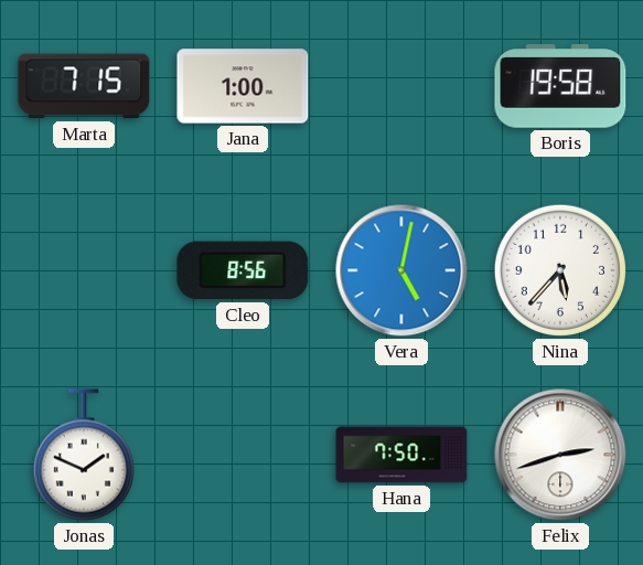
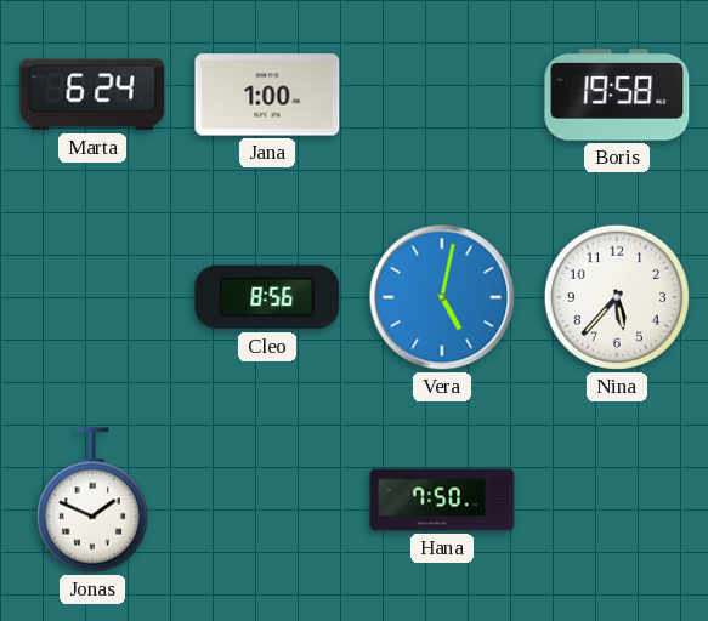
Marta: 7:15 -> 6:24 (92, 95)
Felix: 2:42 -> none (560, 455)
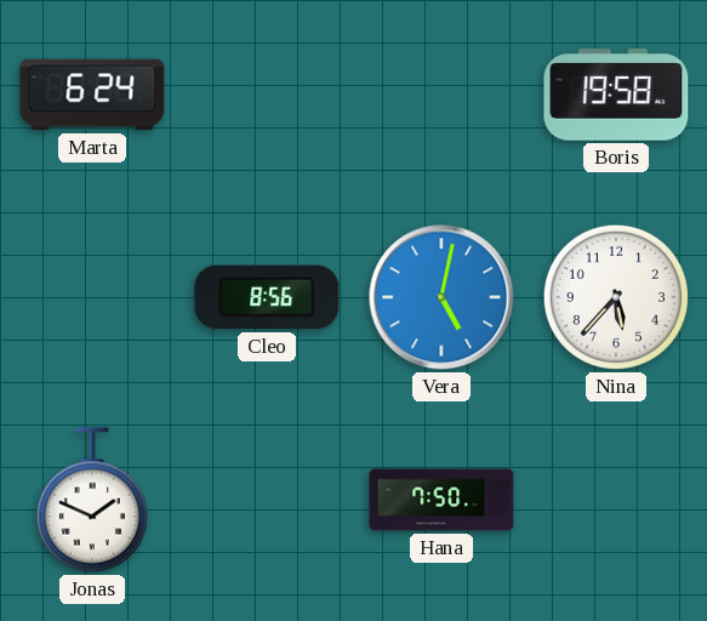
Jana: 1:00 -> none (267, 95)
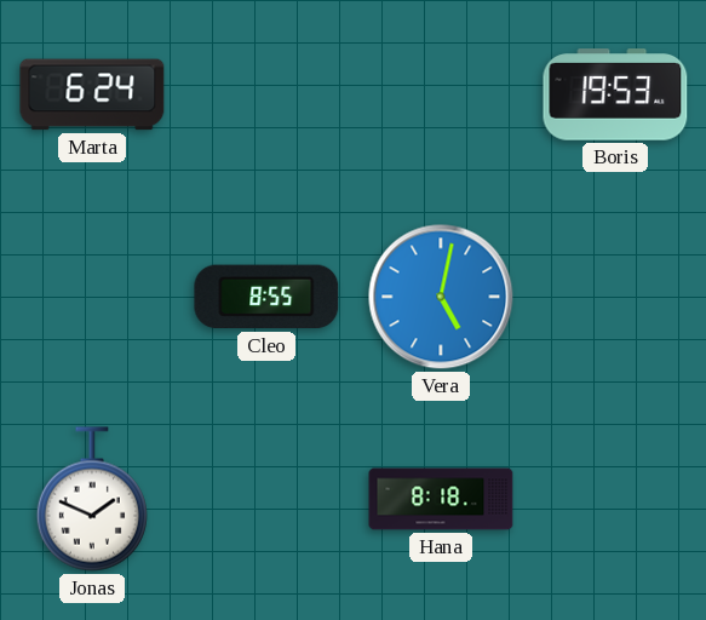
Boris: 19:58 -> 19:53 (615, 94)
Cleo: 8:56 -> 8:55 (266, 297)
Nina: 5:37 -> none (616, 297)
Hana: 7:50 -> 8:18 (441, 499)
